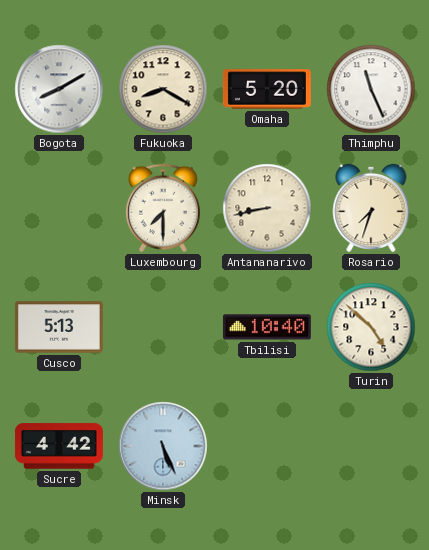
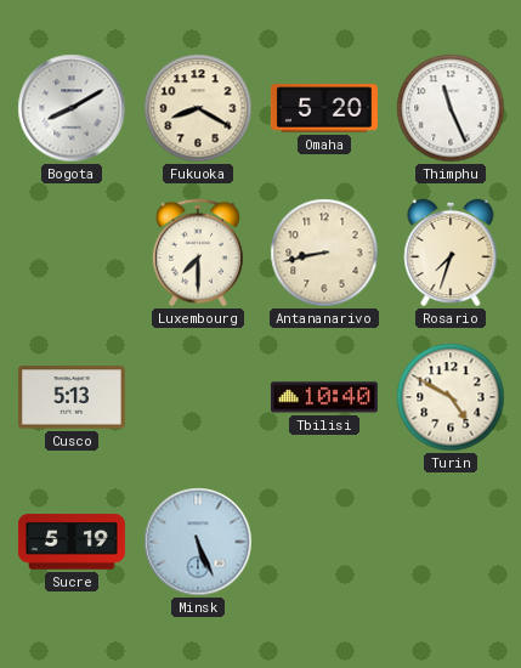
Turin: 4:52 -> 4:50 (451, 397)
Sucre: 4:42 -> 5:19 (72, 542)
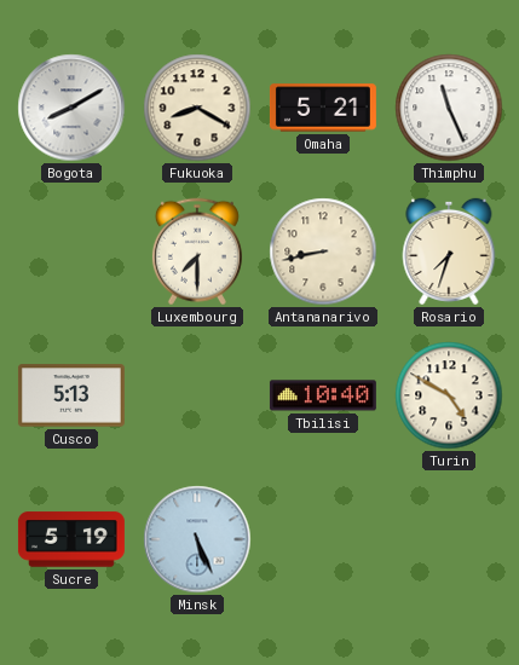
Omaha: 5:20 -> 5:21 (323, 108)
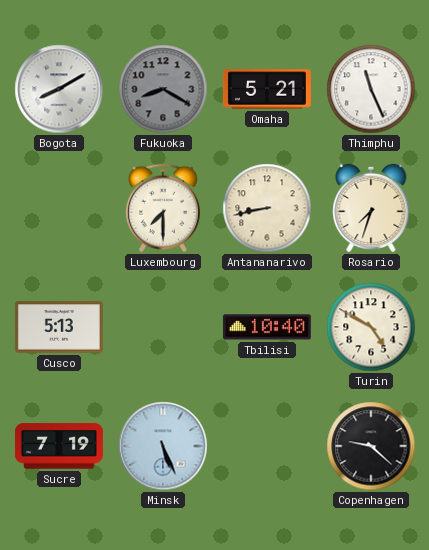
Fukuoka dial: cream -> grey (163, 89)
Sucre: 5:19 -> 7:19 (59, 446)
Copenhagen: none -> 9:22 (371, 446)
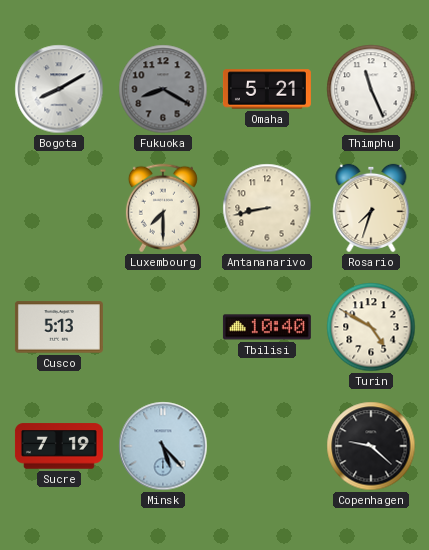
Minsk: 5:26 -> 5:23 (163, 446)
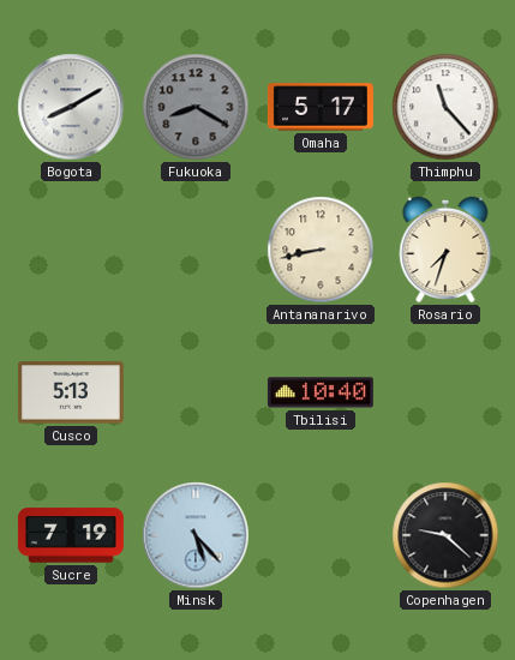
Omaha: 5:21 -> 5:17 (321, 107)
Thimphu: 11:26 -> 11:23 (445, 107)
Luxembourg: 7:30 -> none (163, 208)
Turin: 4:50 -> none (371, 327)
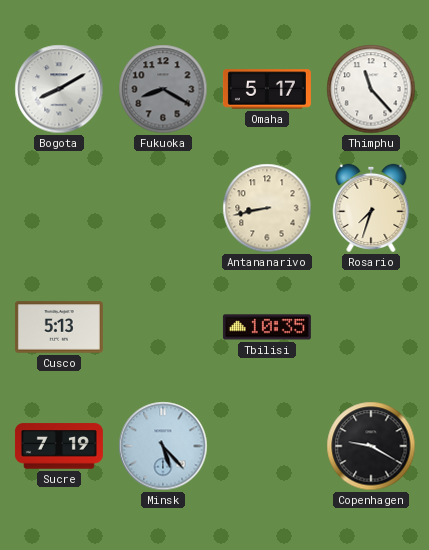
Tbilisi: 10:40 -> 10:35 (267, 327)
Copenhagen: 9:22 -> 9:20 (371, 446)
